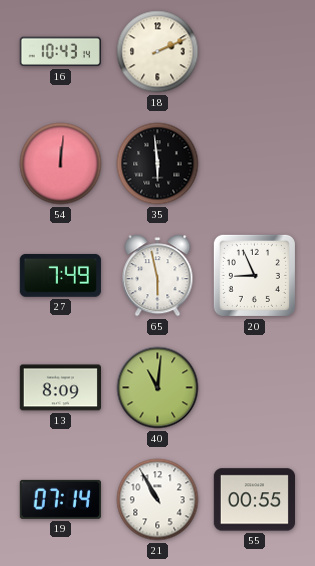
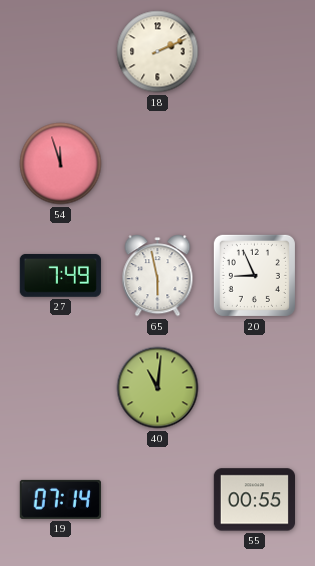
16: 10:43 -> none (60, 52)
54: 12:01 -> 11:57 (61, 164)
35: 5:59 -> none (158, 164)
13: 8:09 -> none (60, 388)
21: 10:55 -> none (158, 500)
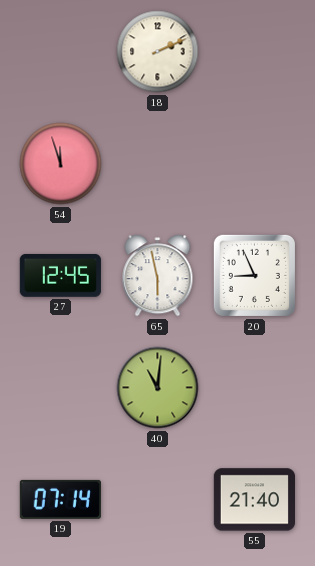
27: 7:49 -> 12:45 (60, 275)
55: 00:55 -> 21:40 (254, 500)
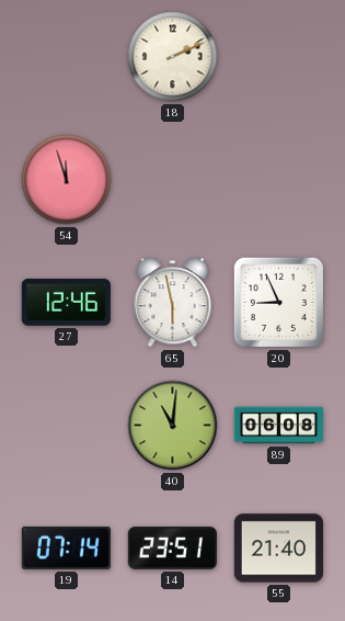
27: 12:45 -> 12:46 (66, 302)
89: none -> 06:08 (279, 426)
14: none -> 23:51 (172, 547)
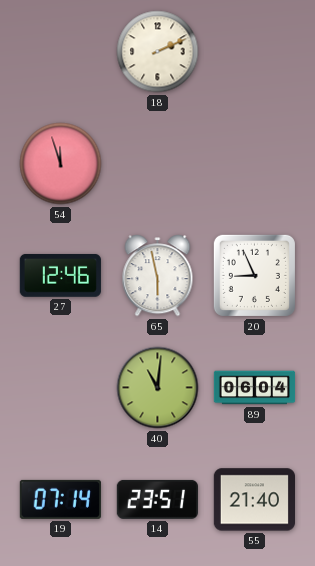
89: 06:08 -> 06:04 (255, 388)
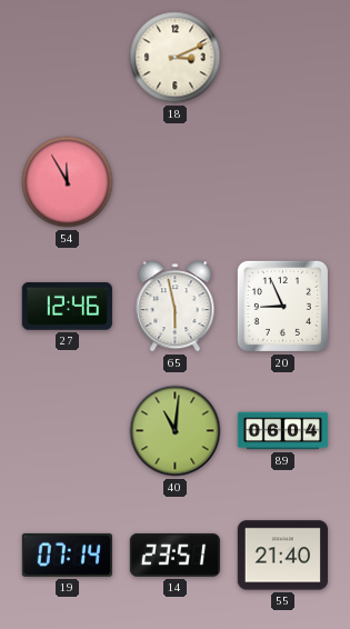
18: 2:11 -> 3:11 (176, 58)
54: 11:57 -> 11:55 (68, 182)
